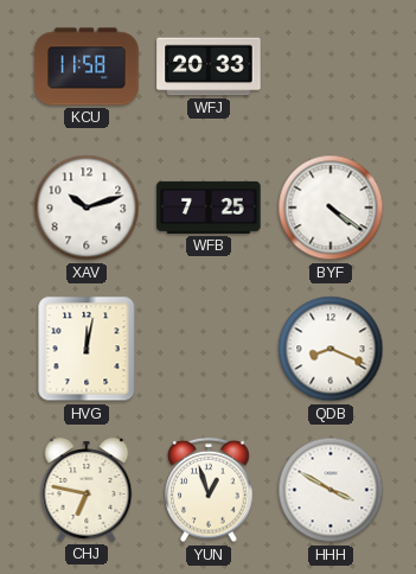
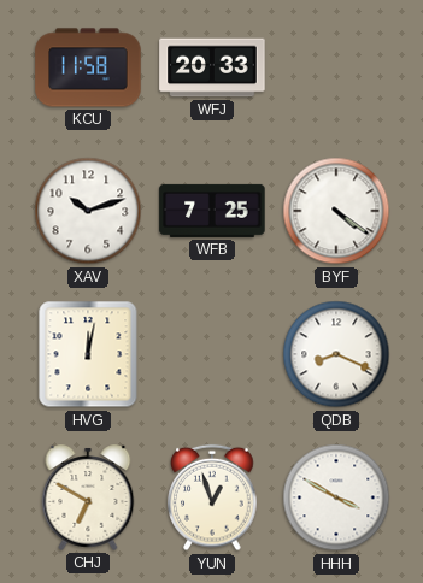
CHJ: 6:47 -> 6:50 (88, 497)
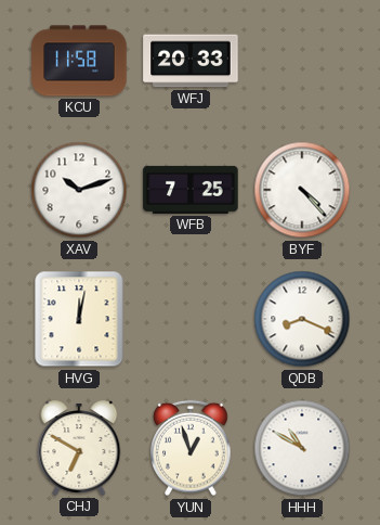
BYF: 4:21 -> 4:23 (302, 190)
HHH: 3:50 -> 10:50 (302, 448)
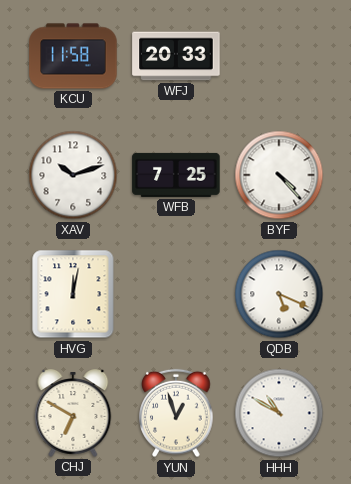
QDB: 8:19 -> 5:19 (279, 294)
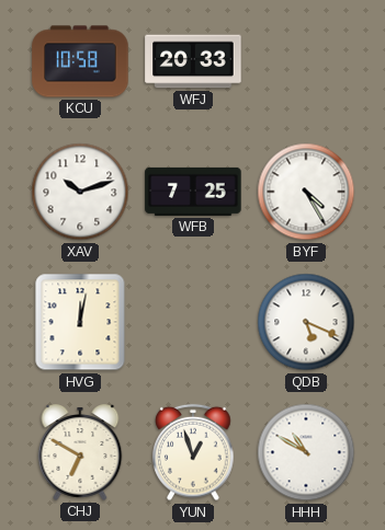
KCU: 11:58 -> 10:58 (80, 61)
BYF: 4:23 -> 4:25 (306, 192)
